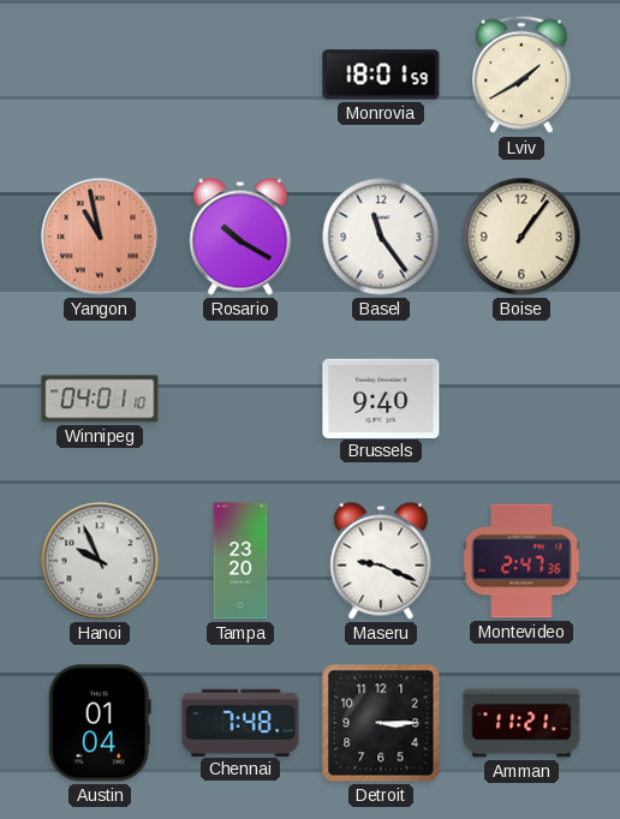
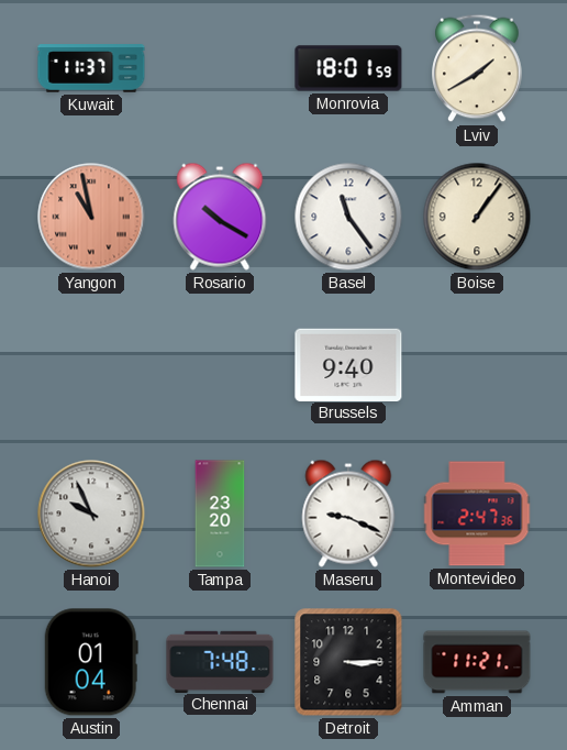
Kuwait: none -> 11:37 (91, 68)
Winnipeg: 04:01 -> none (100, 399)
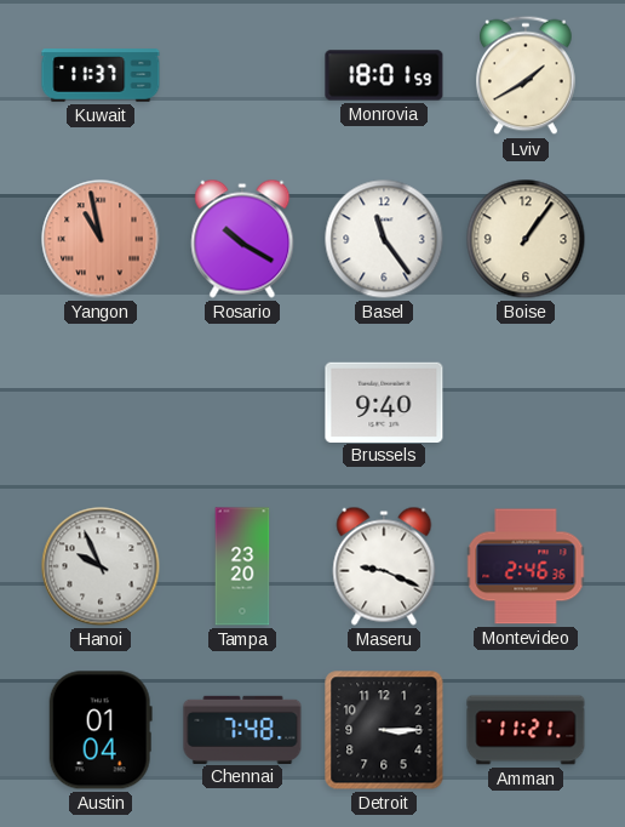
Montevideo: 2:47 -> 2:46 (526, 566)
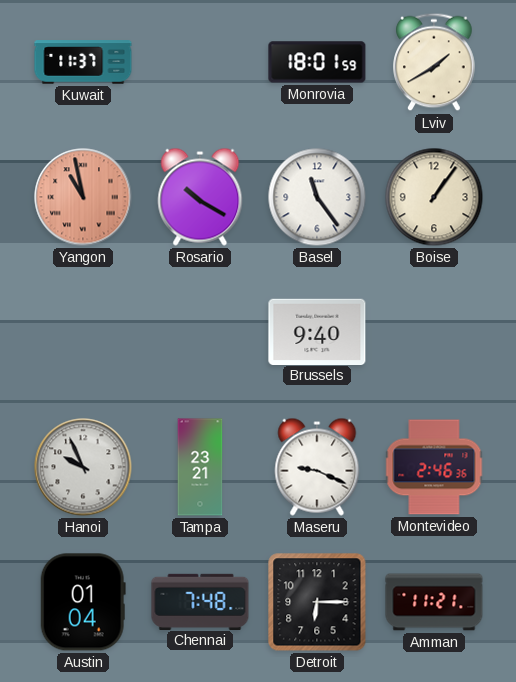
Tampa: 23:20 -> 23:21 (200, 467)
Detroit: 3:15 -> 6:15 (317, 602)
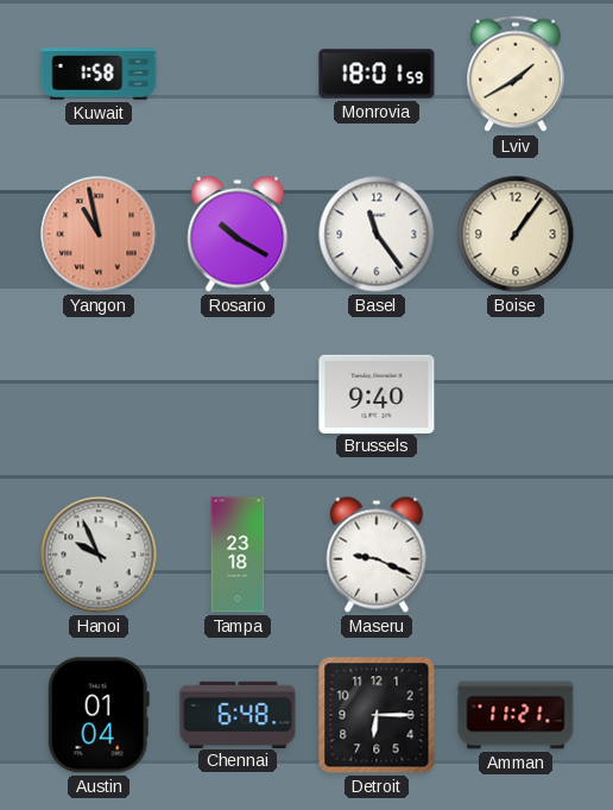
Kuwait: 11:37 -> 1:58 (99, 74)
Tampa: 23:21 -> 23:18 (238, 555)
Montevideo: 2:46 -> none (434, 467)
Chennai: 7:48 -> 6:48 (238, 714)
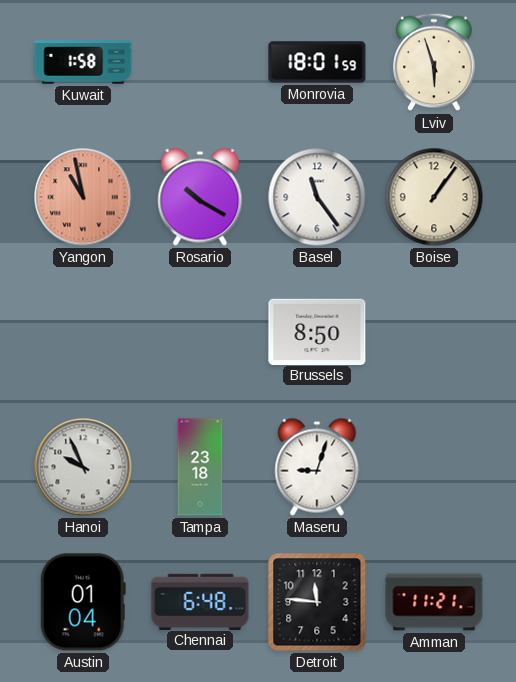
Lviv: 1:40 -> 5:57 (434, 62)
Brussels: 9:40 -> 8:50 (317, 331)
Maseru: 9:19 -> 9:03 (317, 467)
Detroit: 6:15 -> 11:46 (317, 602)
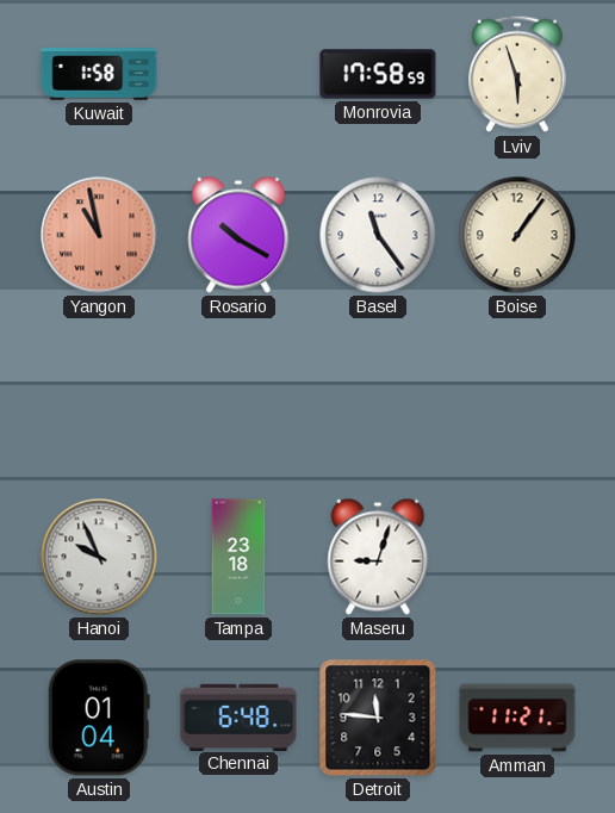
Monrovia: 18:01 -> 17:58 (378, 74)
Brussels: 8:50 -> none (317, 331)
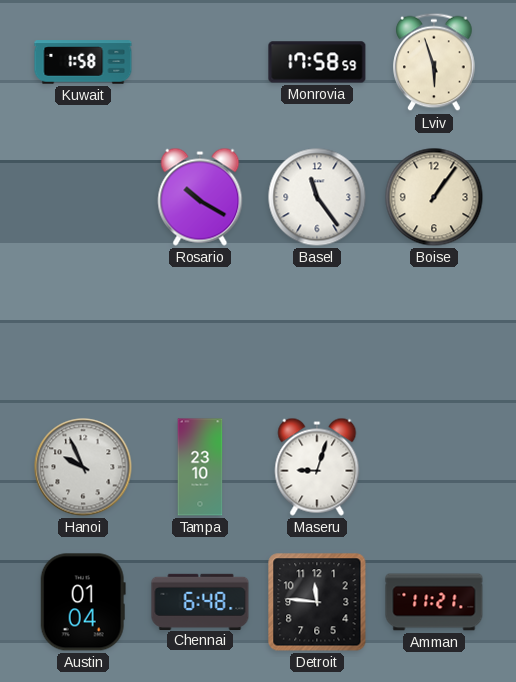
Yangon: 10:58 -> none (99, 235)
Tampa: 23:18 -> 23:10 (200, 467)
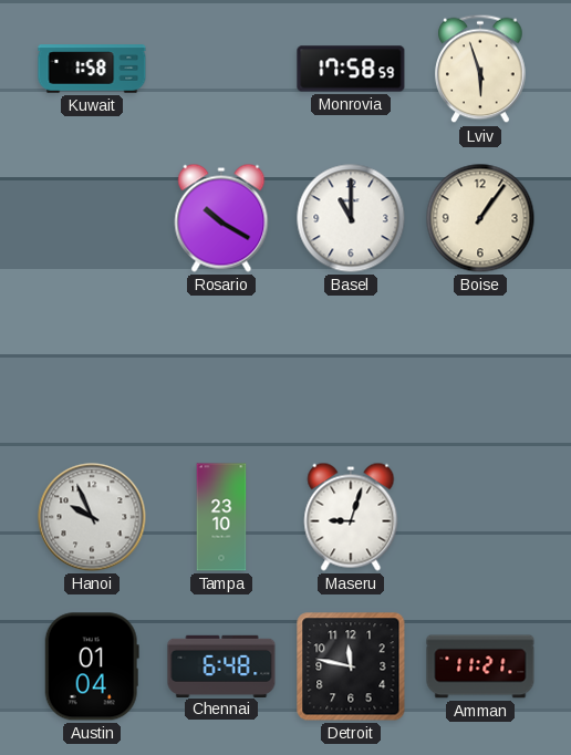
Basel: 11:24 -> 11:00 (351, 218)
Detroit: 11:46 -> 11:47 (351, 666)
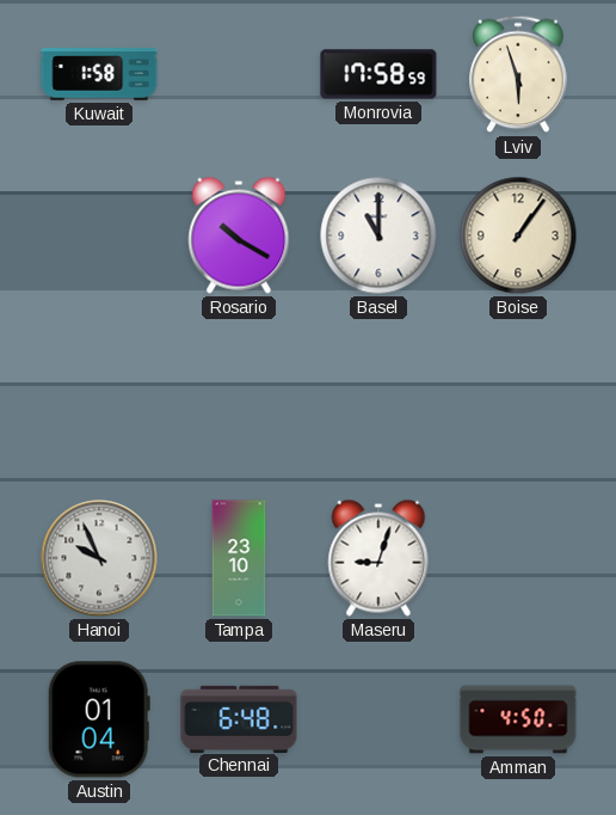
Detroit: 11:47 -> none (351, 666)
Amman: 11:21 -> 4:50 (518, 719)
